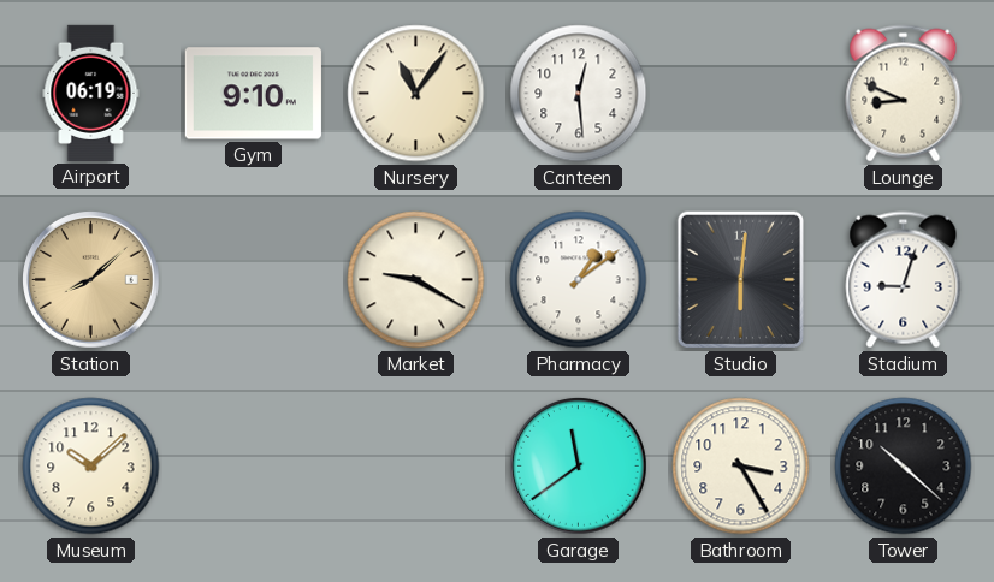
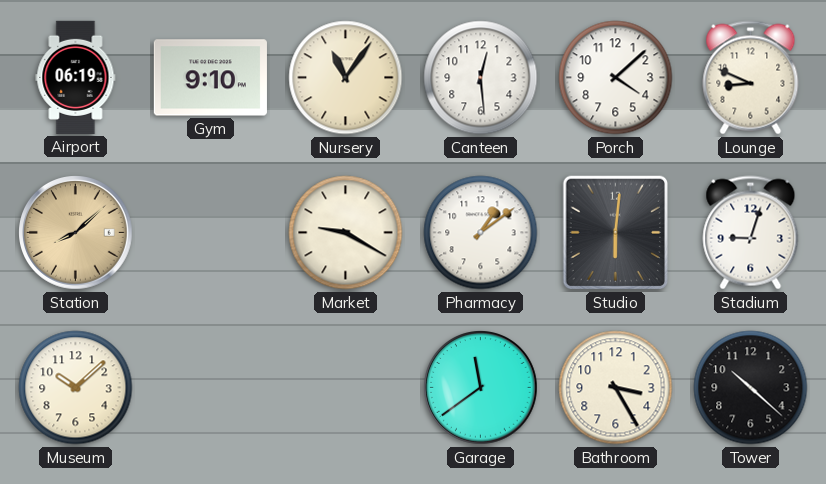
Porch: none -> 4:08 (616, 78)
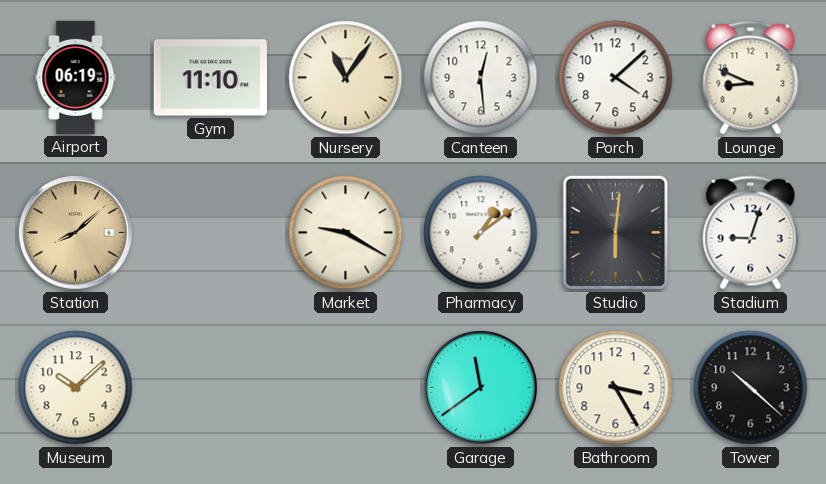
Gym: 9:10 -> 11:10 (210, 78)
